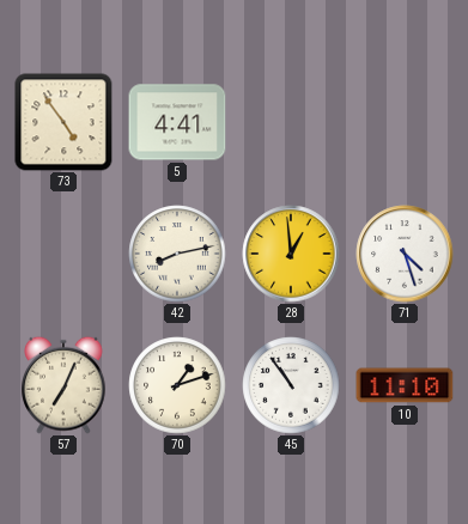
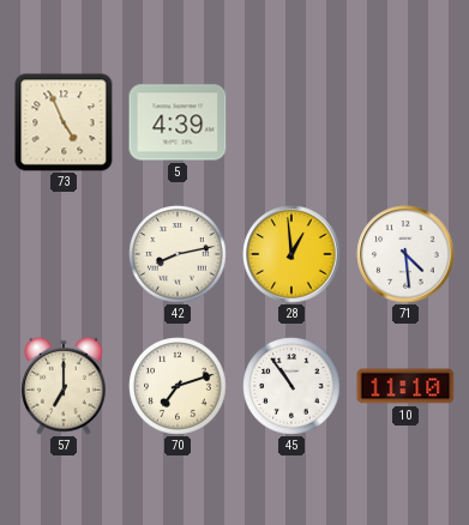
73: 4:54 -> 4:56 (64, 122)
5: 4:41 -> 4:39 (178, 122)
71: 4:27 -> 4:29 (405, 254)
57: 7:04 -> 7:00 (64, 386)
70: 1:12 -> 7:12 (178, 386)
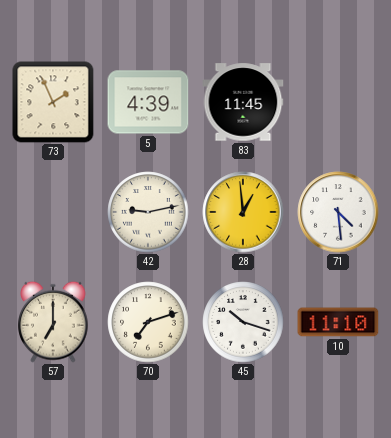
73: 4:56 -> 1:56 (53, 102)
83: none -> 11:45 (243, 102)
42: 8:13 -> 9:13 (148, 212)
45: 10:54 -> 10:18 (243, 322)
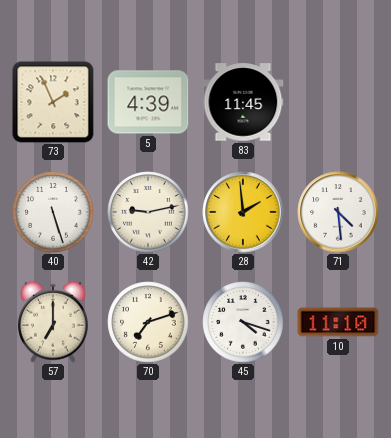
40: none -> 5:27 (53, 212)
28: 12:59 -> 1:59 (243, 212)
45: 10:18 -> 4:18 (243, 322)
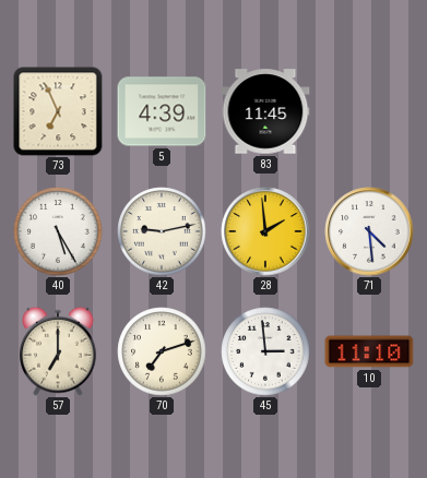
73: 1:56 -> 6:56 (58, 111)
40: 5:27 -> 5:25 (58, 231)
45: 4:18 -> 2:59 (265, 351)
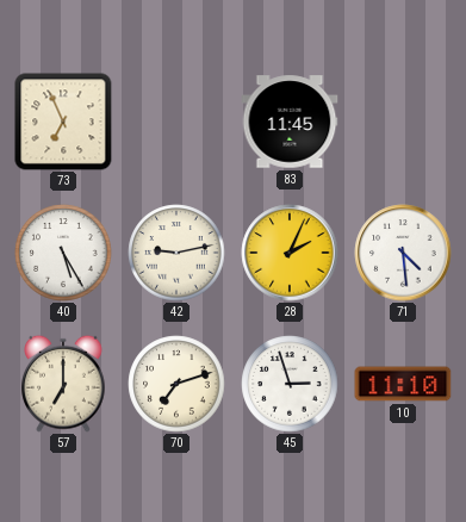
5: 4:39 -> none (162, 111)
28: 1:59 -> 2:04 (290, 253)
45: 2:59 -> 2:57 (290, 384)
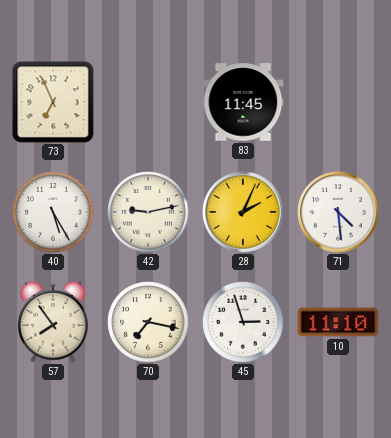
57: 7:00 -> 7:54 (53, 322)
70: 7:12 -> 7:17 (148, 322)
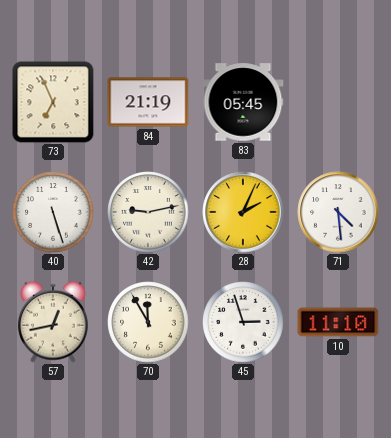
84: none -> 21:19 (148, 102)
83: 11:45 -> 05:45 (243, 102)
40: 5:25 -> 5:27 (53, 212)
57: 7:54 -> 12:43 (53, 322)
70: 7:17 -> 11:55 (148, 322)
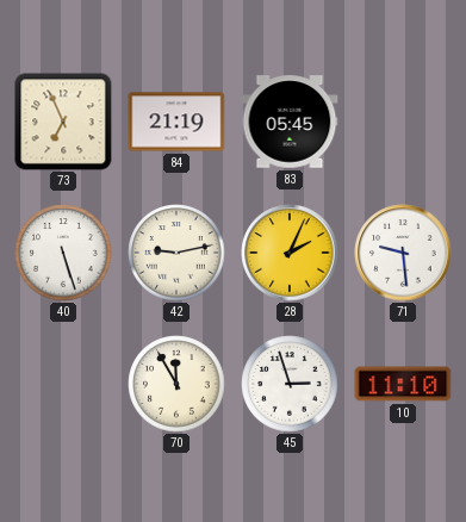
71: 4:29 -> 9:29 (403, 253)
57: 12:43 -> none (53, 322)
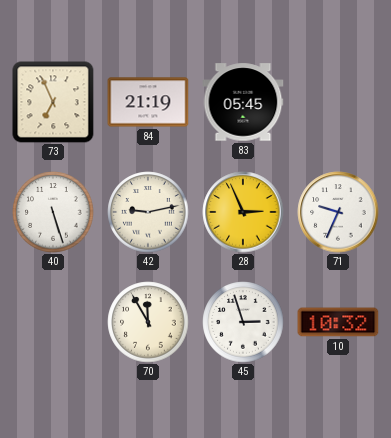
28: 2:04 -> 2:56 (243, 212)
71: 9:29 -> 9:34 (338, 212)
10: 11:10 -> 10:32 (338, 322)
